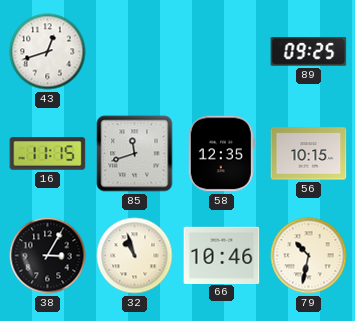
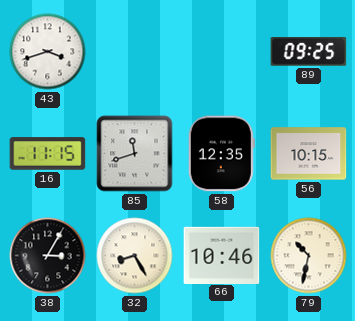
43: 12:42 -> 3:42 (48, 52)
32: 10:57 -> 8:25 (135, 256)
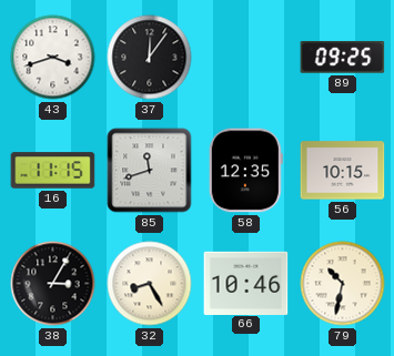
37: none -> 12:06 (150, 58)
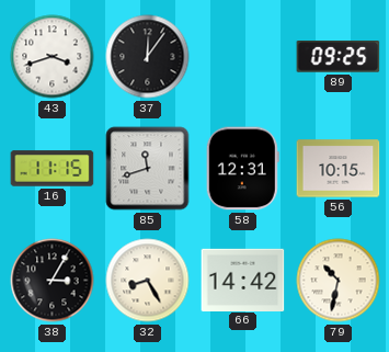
58: 12:35 -> 12:31 (242, 169)
66: 10:46 -> 14:42 (243, 280)
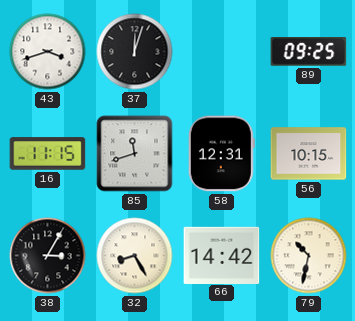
37: 12:06 -> 12:03 (135, 52)
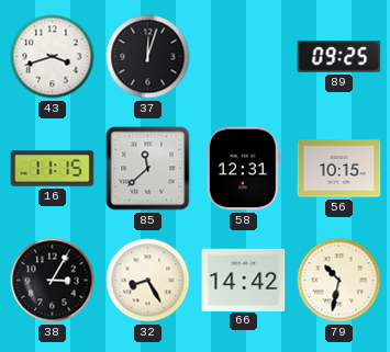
85: 11:42 -> 11:38 (148, 169)
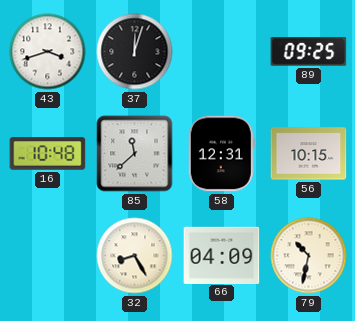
16: 11:15 -> 10:48 (48, 154)
38: 3:05 -> none (53, 281)
66: 14:42 -> 04:09 (222, 255)
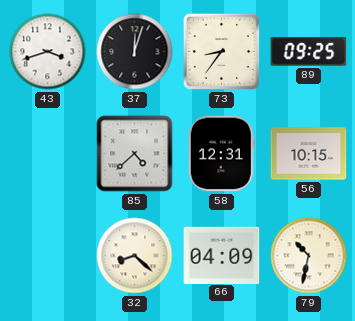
73: none -> 8:36 (221, 51)
16: 10:48 -> none (48, 154)
85: 11:38 -> 4:38 (135, 154)
32: 8:25 -> 8:22 (135, 256)
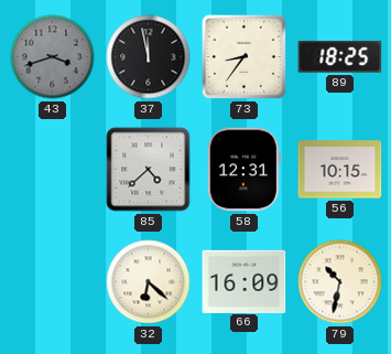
43 dial: white -> grey (53, 57)
37: 12:03 -> 11:58 (149, 57)
89: 09:25 -> 18:25 (340, 57)
32: 8:22 -> 6:22 (149, 282)
66: 04:09 -> 16:09 (245, 281)
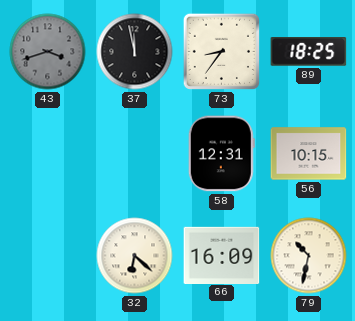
85: 4:38 -> none (149, 170)
